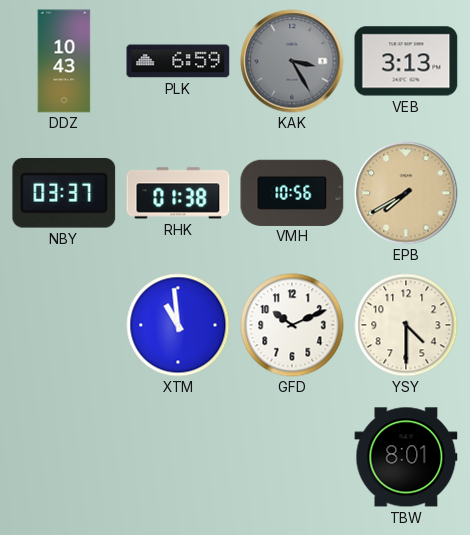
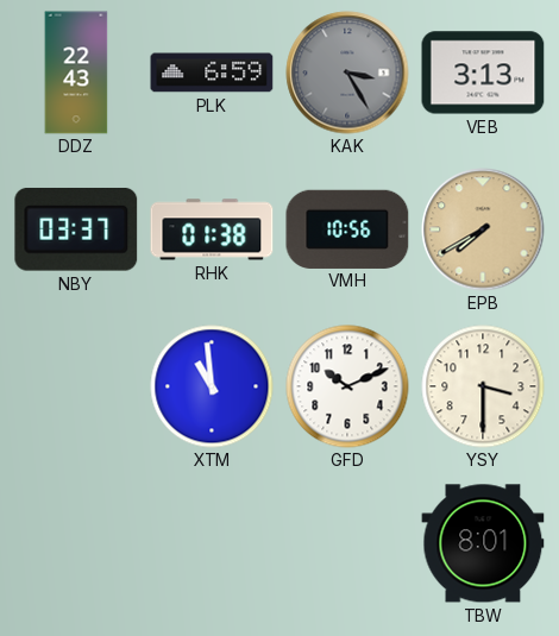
DDZ: 10:43 -> 22:43 (76, 73)
YSY: 4:30 -> 3:30 (483, 386)
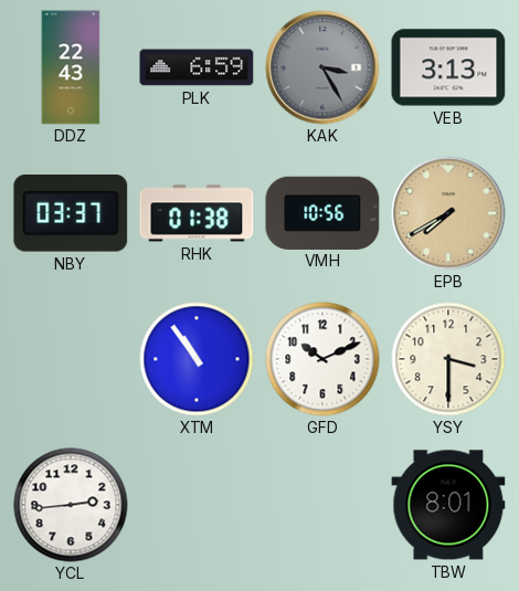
XTM: 10:59 -> 10:54 (197, 359)
YCL: none -> 2:44 (71, 505)
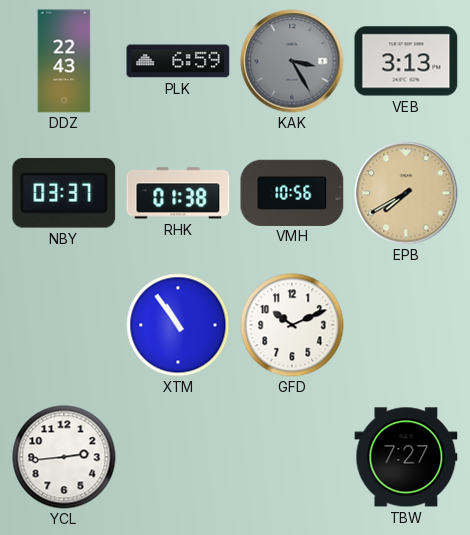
YSY: 3:30 -> none (448, 359)
TBW: 8:01 -> 7:27 (406, 457)
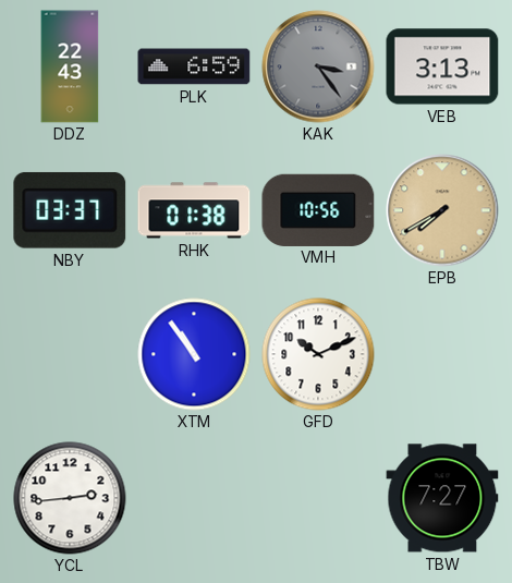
KAK: 3:25 -> 3:24 (318, 66)
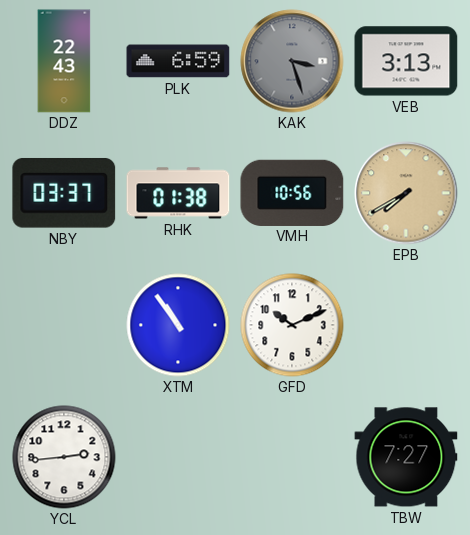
KAK: 3:24 -> 3:27 (292, 61)
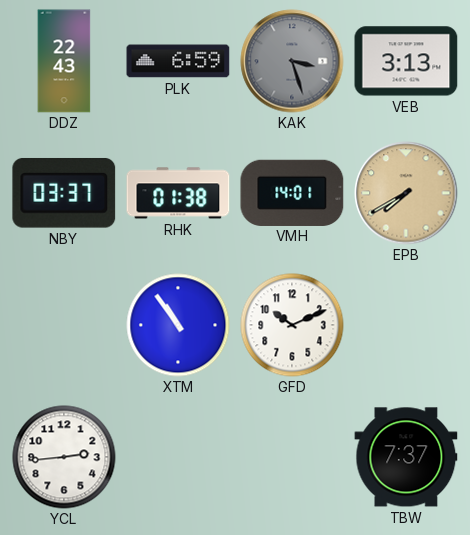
VMH: 10:56 -> 14:01 (292, 192)
TBW: 7:27 -> 7:37 (406, 457)
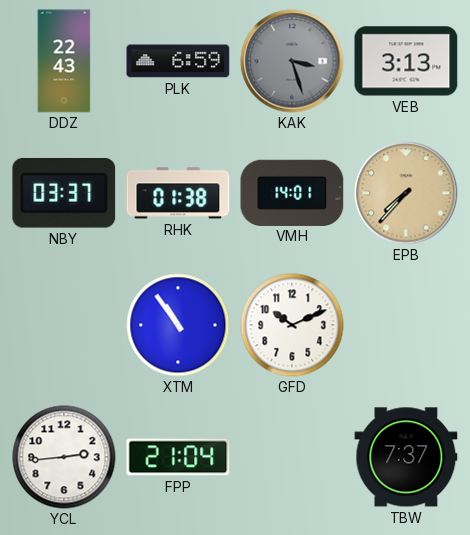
EPB: 7:40 -> 7:37 (406, 193)
FPP: none -> 21:04 (178, 457)
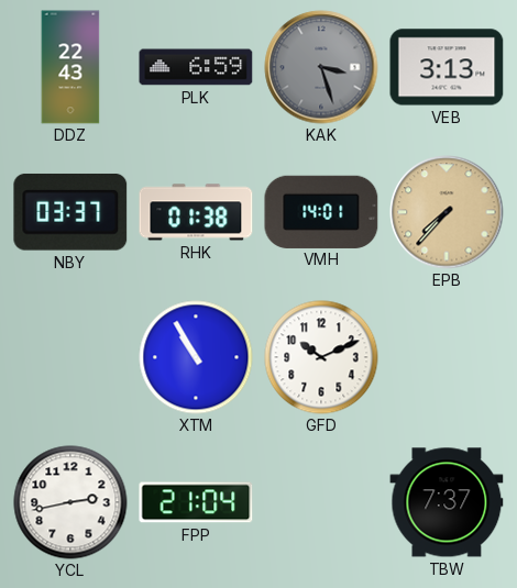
XTM: 10:54 -> 10:55 (196, 357)
YCL: 2:44 -> 2:43 (70, 502)
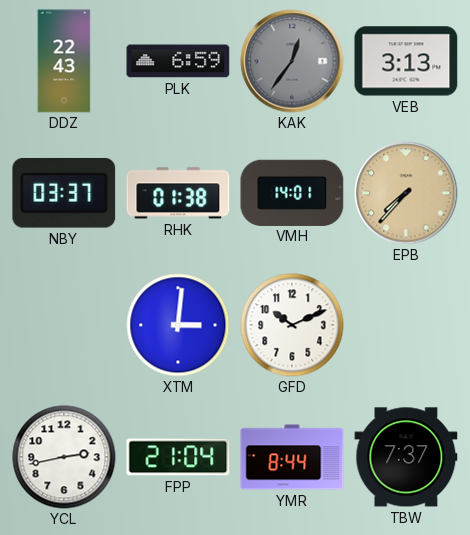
KAK: 3:27 -> 12:36 (292, 61)
XTM: 10:55 -> 3:01 (178, 325)
YMR: none -> 8:44 (292, 457)
